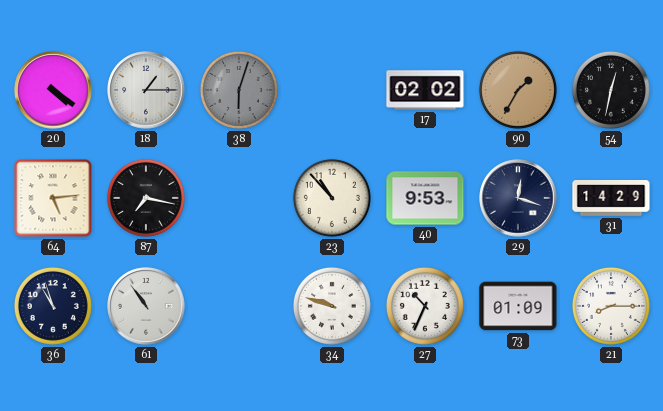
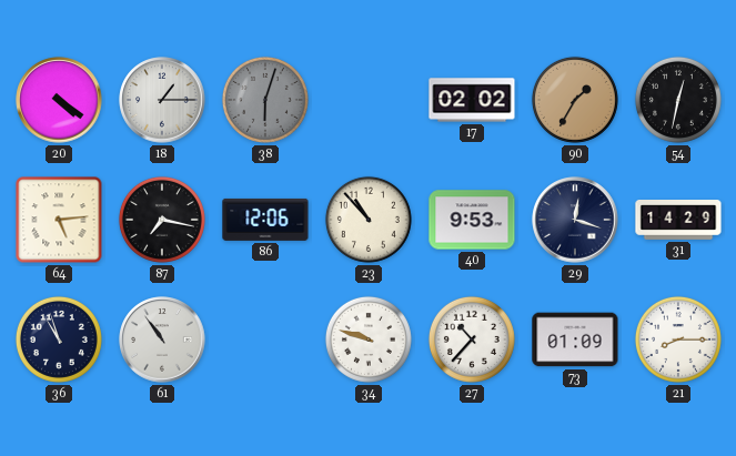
86: none -> 12:06 (265, 220)
27: 10:34 -> 10:37 (472, 340)
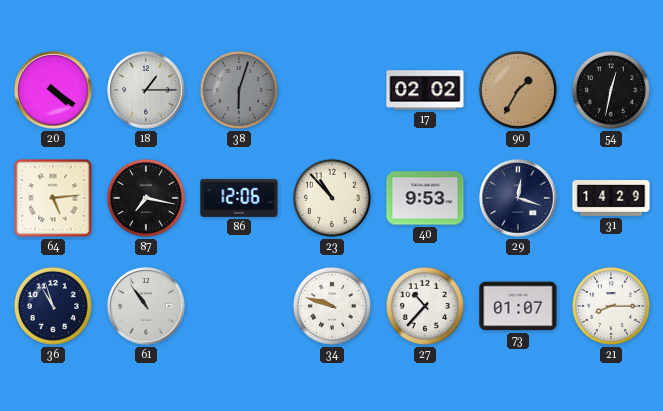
73: 01:09 -> 01:07 (518, 306)
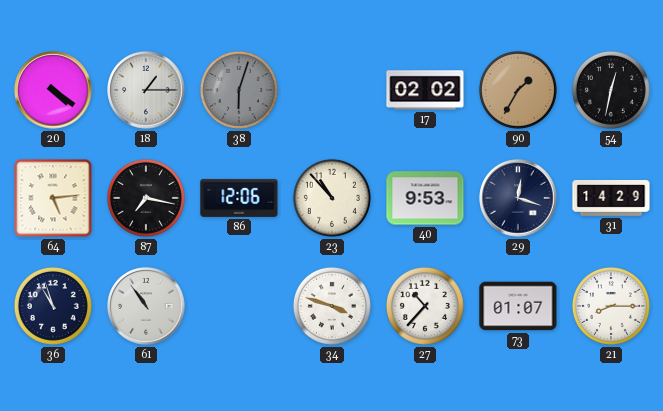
34: 9:48 -> 3:48 (332, 306)
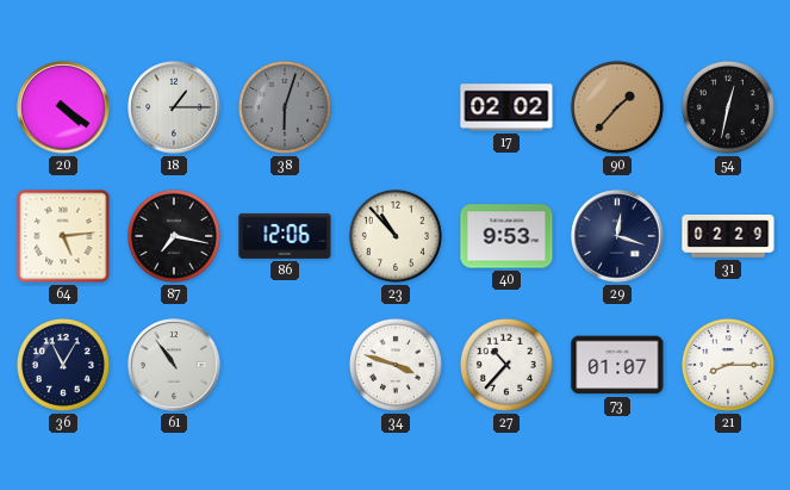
90: 1:35 -> 1:37 (617, 107)
31: 14:29 -> 02:29 (728, 237)
36: 10:57 -> 11:05 (63, 365)
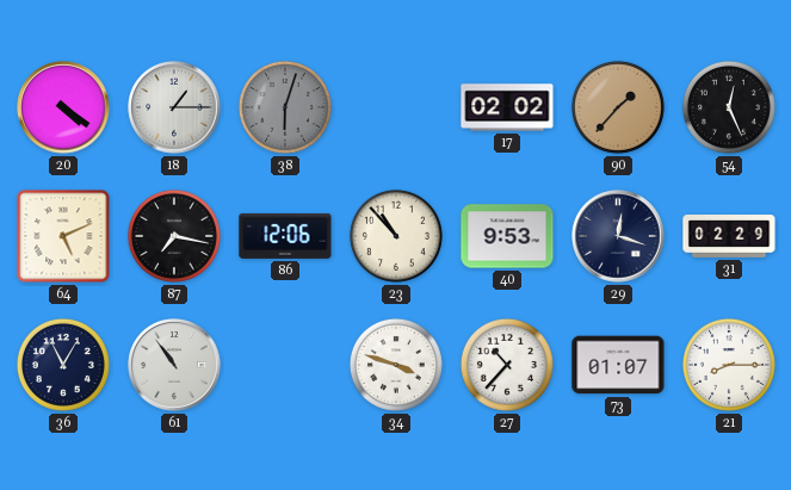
54: 12:32 -> 12:26 (729, 107)
64: 5:14 -> 5:11 (63, 236)
